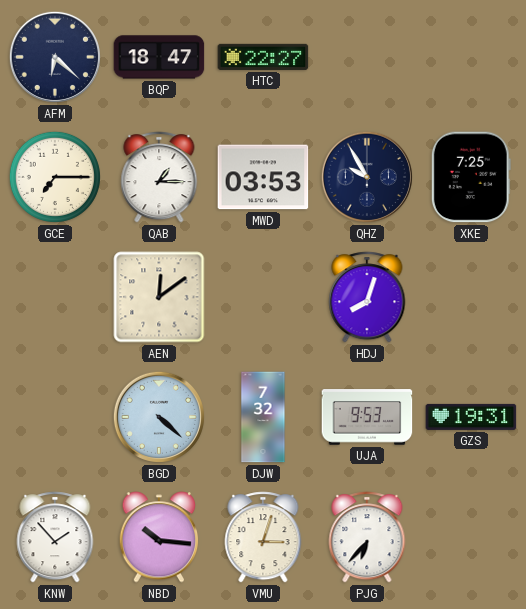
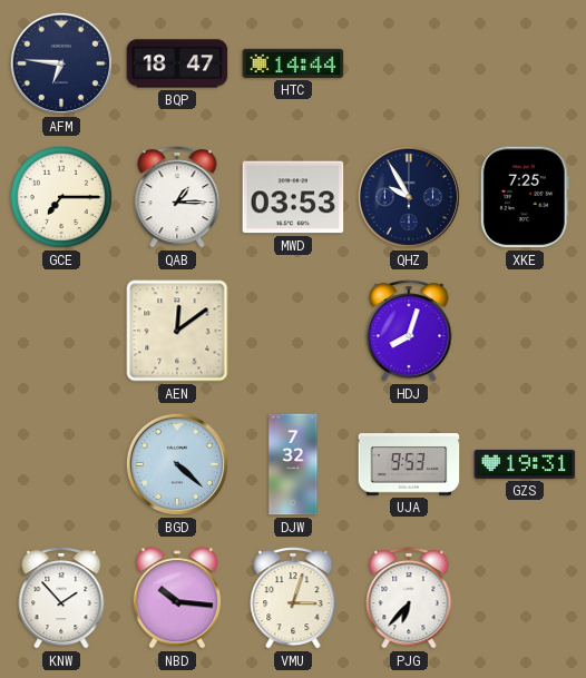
AFM: 6:22 -> 6:46 (61, 63)
HTC: 22:27 -> 14:44 (293, 63)
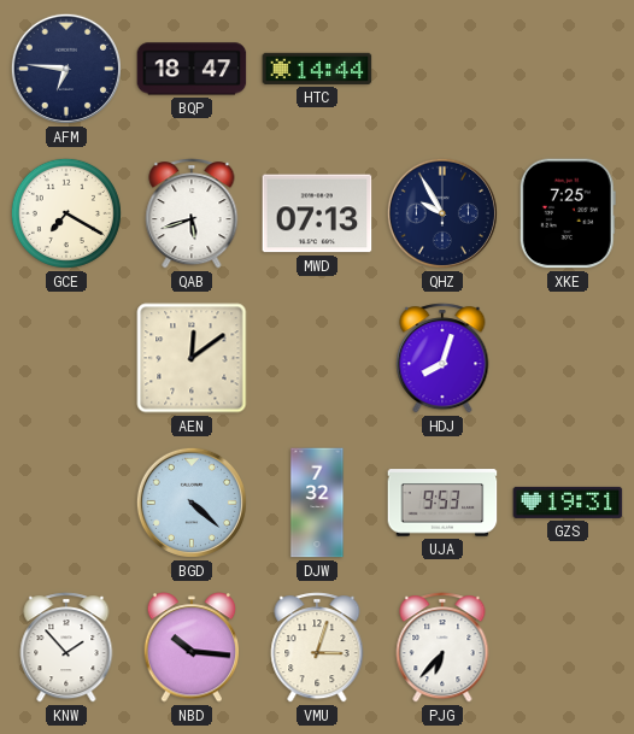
GCE: 7:15 -> 7:20 (66, 213)
QAB: 1:15 -> 5:42 (192, 213)
MWD: 03:53 -> 07:13 (317, 213)
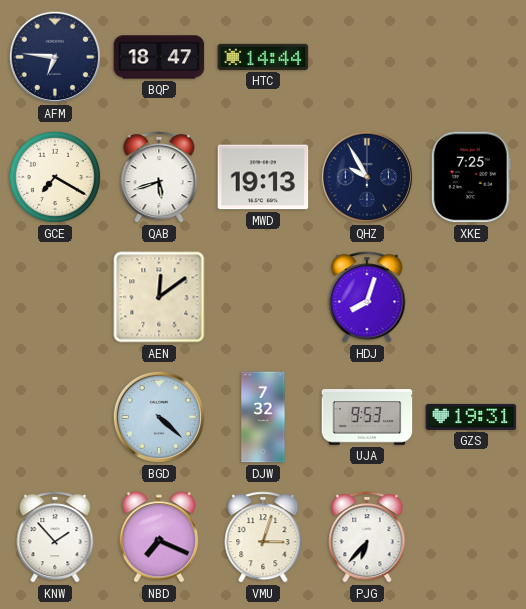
MWD: 07:13 -> 19:13 (263, 177)
NBD: 10:16 -> 7:19 (159, 537)
